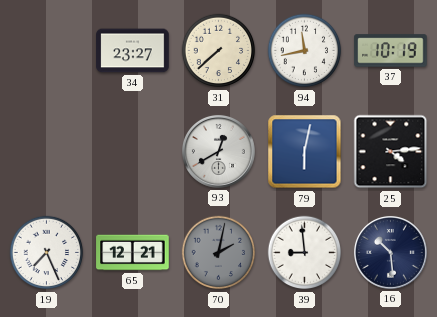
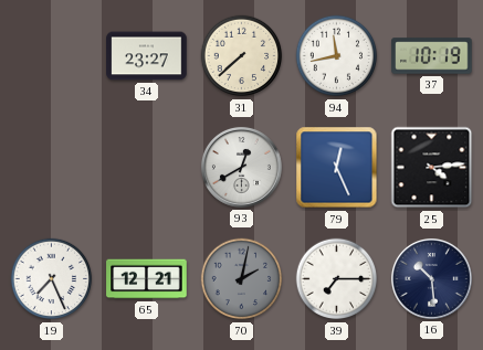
79: 6:02 -> 12:26 (337, 168)
39: 8:59 -> 7:15 (337, 279)
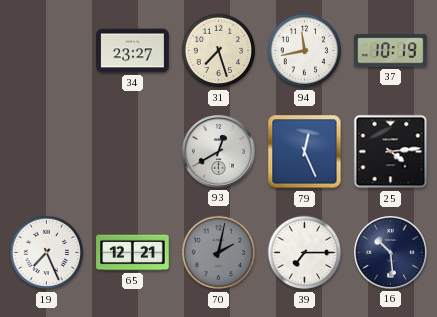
31: 7:38 -> 7:27 (219, 51)
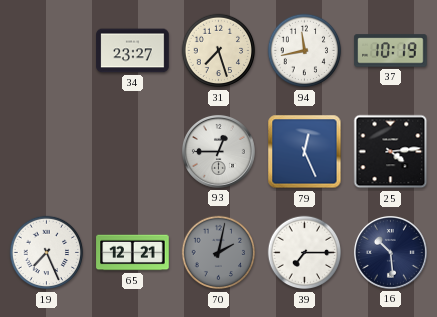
93: 12:40 -> 12:45 (218, 151)
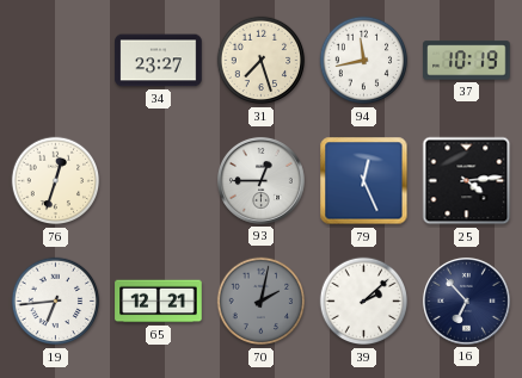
76: none -> 12:33 (56, 181)
19: 7:26 -> 6:44 (56, 302)
39: 7:15 -> 2:08 (364, 302)
16: 10:29 -> 6:53 (466, 300)
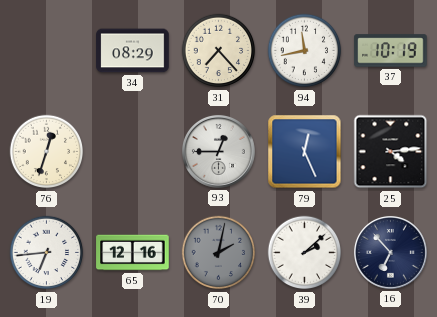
34: 23:27 -> 08:29 (133, 51)
31: 7:27 -> 7:23 (219, 51)
65: 12:21 -> 12:16 (133, 253)
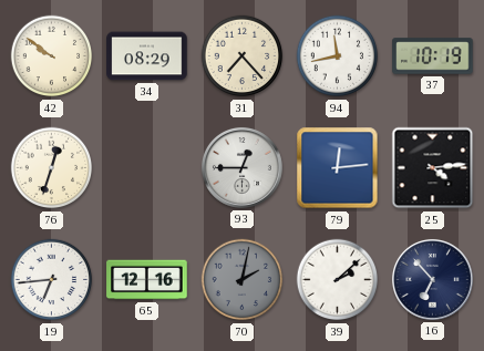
42: none -> 9:51 (52, 56)
79: 12:26 -> 12:14 (338, 168)
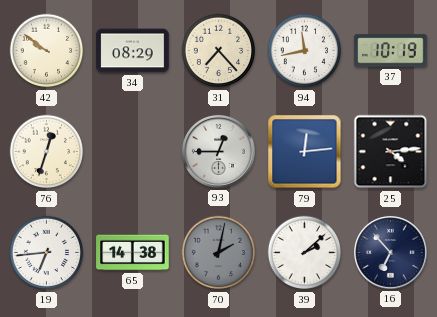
65: 12:16 -> 14:38 (133, 253)
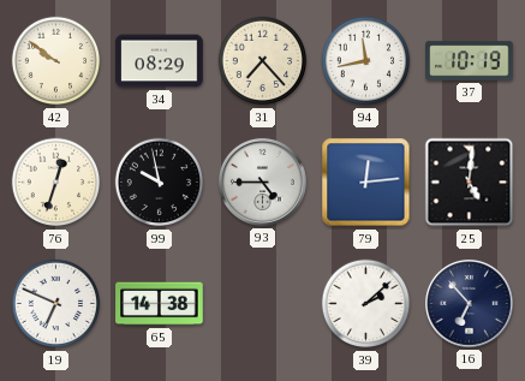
99: none -> 9:58 (160, 183)
93: 12:45 -> 4:45 (262, 181)
25: 4:14 -> 5:01 (470, 183)
19: 6:44 -> 6:49 (56, 304)
70: 2:02 -> none (219, 253)
